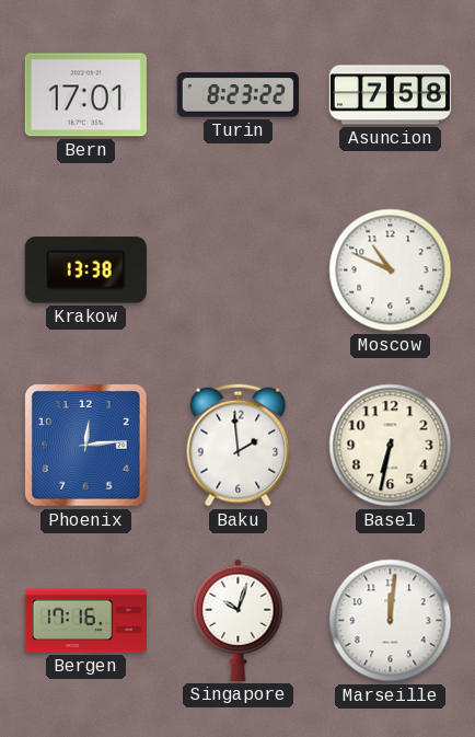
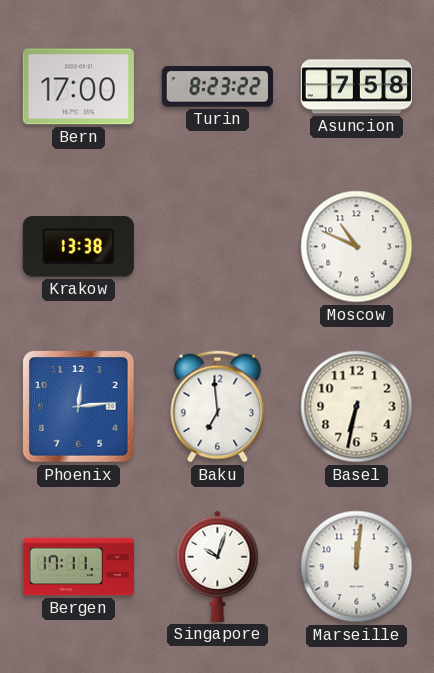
Bern: 17:01 -> 17:00 (78, 87)
Baku: 1:59 -> 6:59 (218, 407)
Bergen: 17:16 -> 17:11 (78, 567)
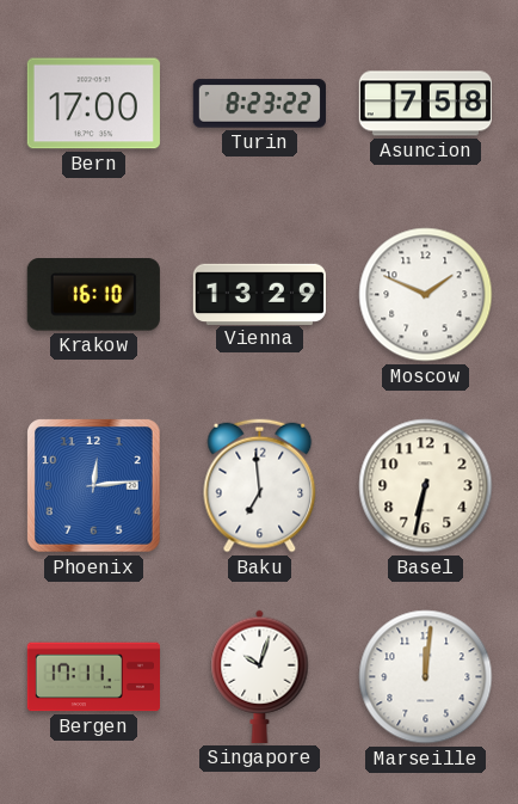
Krakow: 13:38 -> 16:10 (93, 295)
Vienna: none -> 13:29 (259, 294)
Moscow: 10:49 -> 1:49 (426, 295)
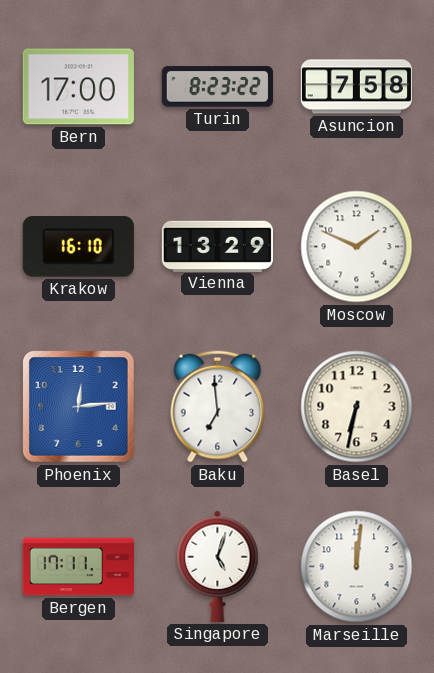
Singapore: 10:03 -> 5:03 (218, 566)
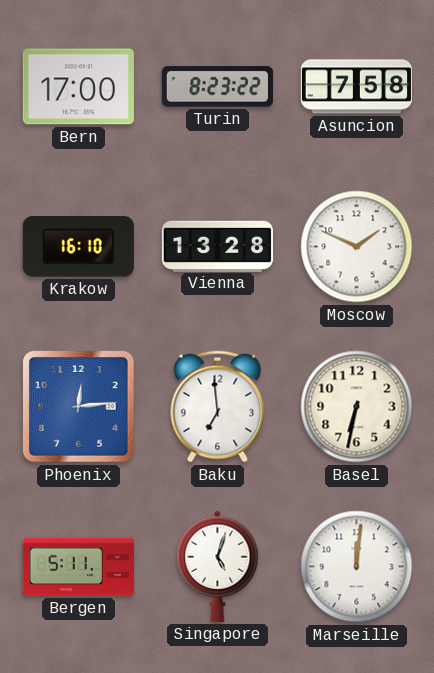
Vienna: 13:29 -> 13:28 (217, 246)
Bergen: 17:11 -> 5:11 (78, 567)
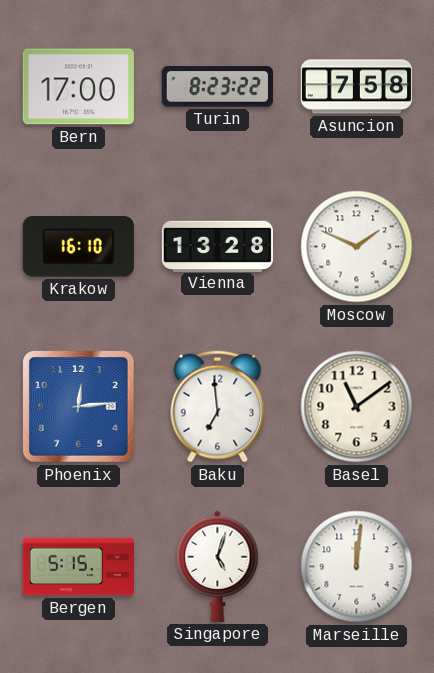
Basel: 6:32 -> 11:09 (357, 407)
Bergen: 5:11 -> 5:15 (78, 567)
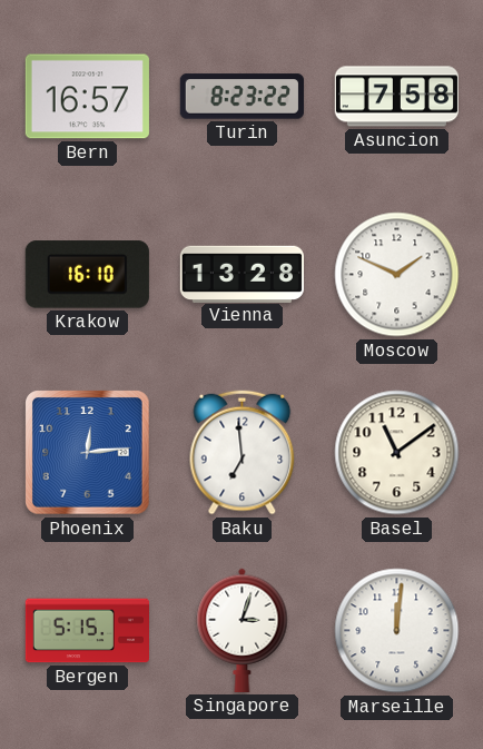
Bern: 17:00 -> 16:57 (87, 97)
Singapore: 5:03 -> 3:03 (243, 630)
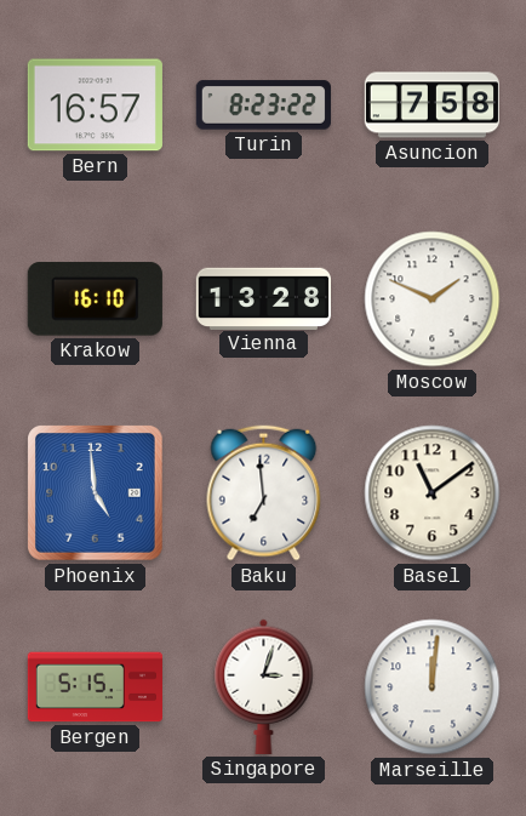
Phoenix: 12:14 -> 4:59 (96, 493)
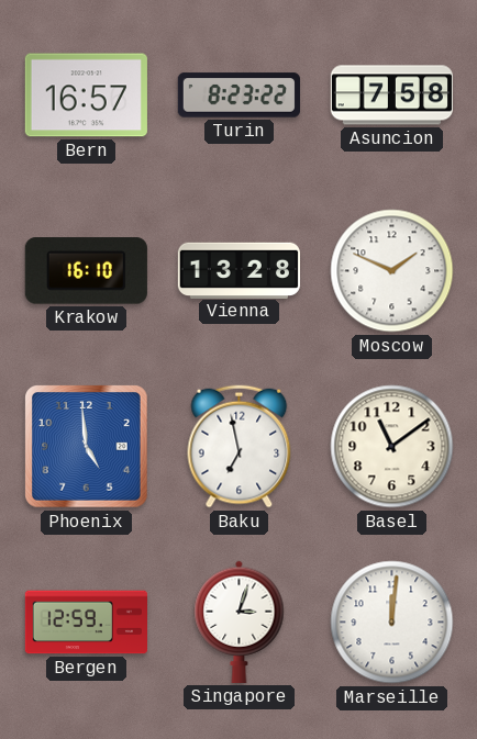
Baku: 6:59 -> 6:58 (240, 447)
Bergen: 5:15 -> 12:59 (86, 623)
